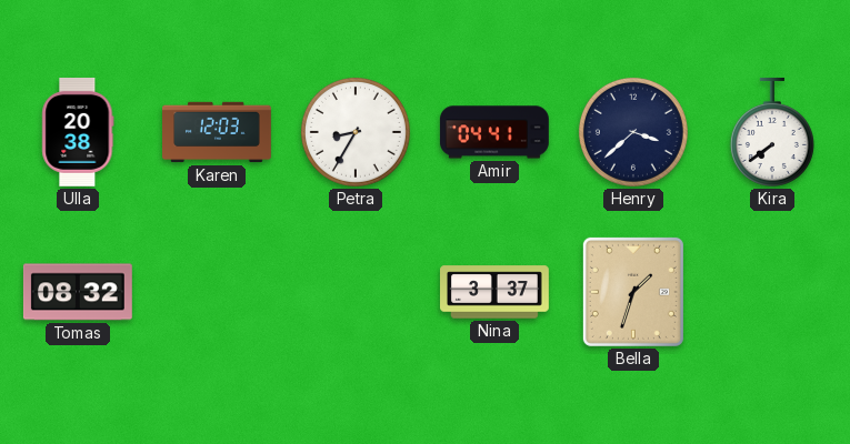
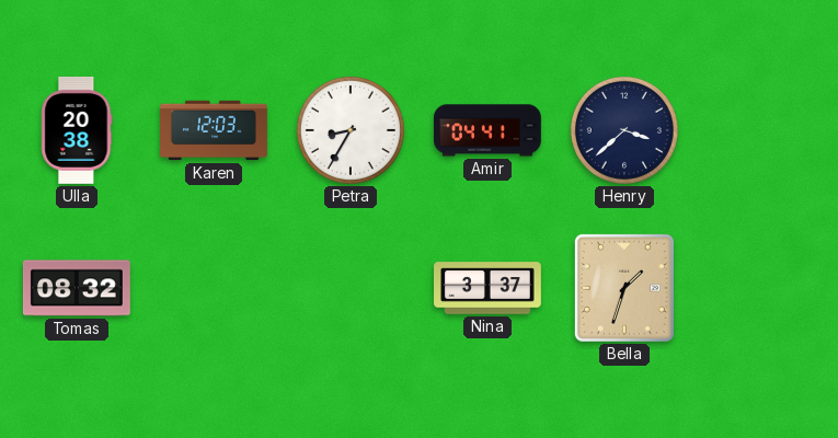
Kira: 7:39 -> none (772, 132)
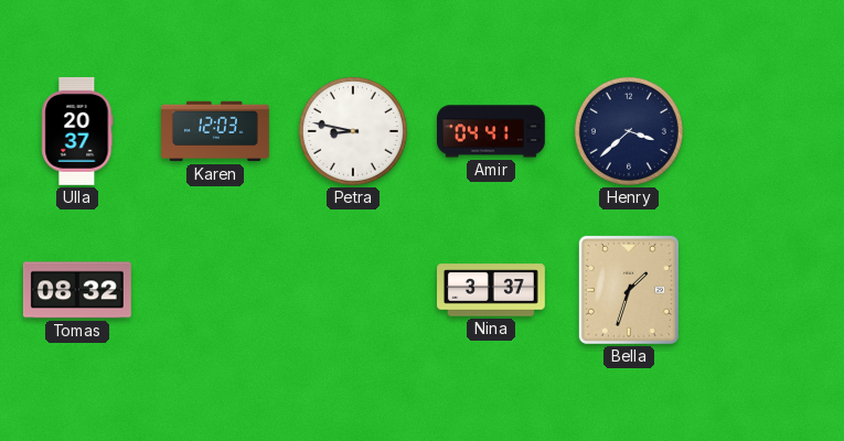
Ulla: 20:38 -> 20:37 (77, 131)
Petra: 8:35 -> 8:47 (353, 131)
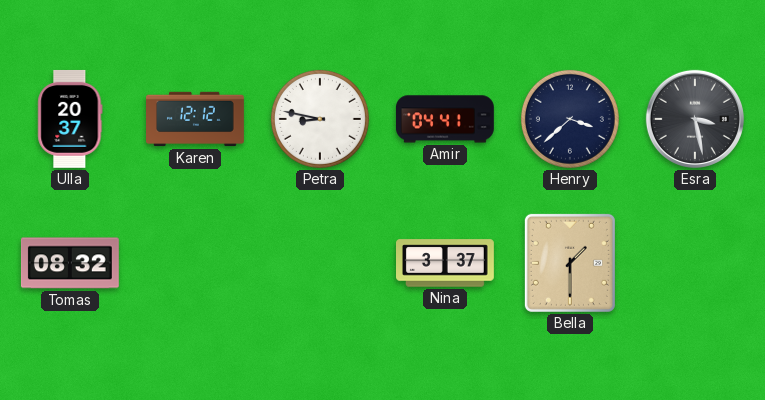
Karen: 12:03 -> 12:12 (196, 119)
Esra: none -> 3:28 (695, 119)
Bella: 1:33 -> 1:30 (570, 263)
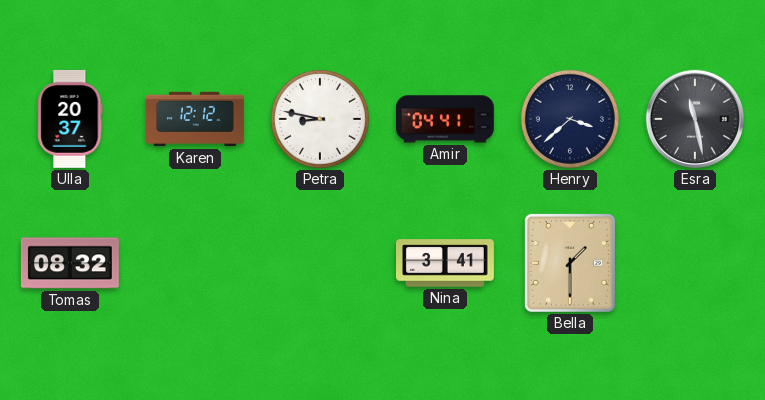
Esra: 3:28 -> 11:28 (695, 119)
Nina: 3:37 -> 3:41 (446, 263)
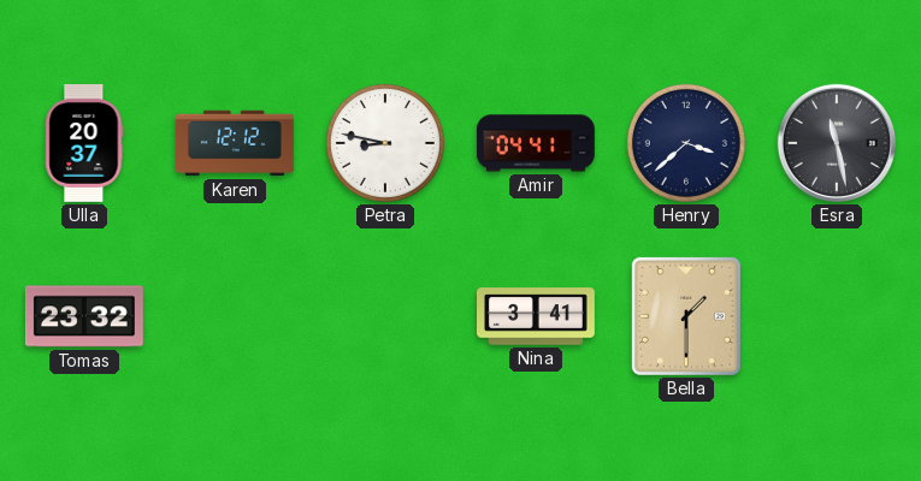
Tomas: 08:32 -> 23:32 (84, 316)
